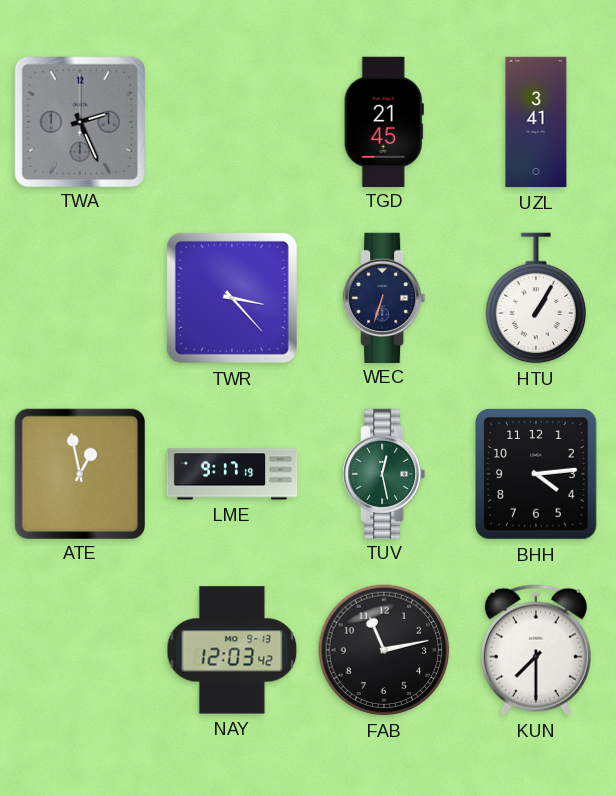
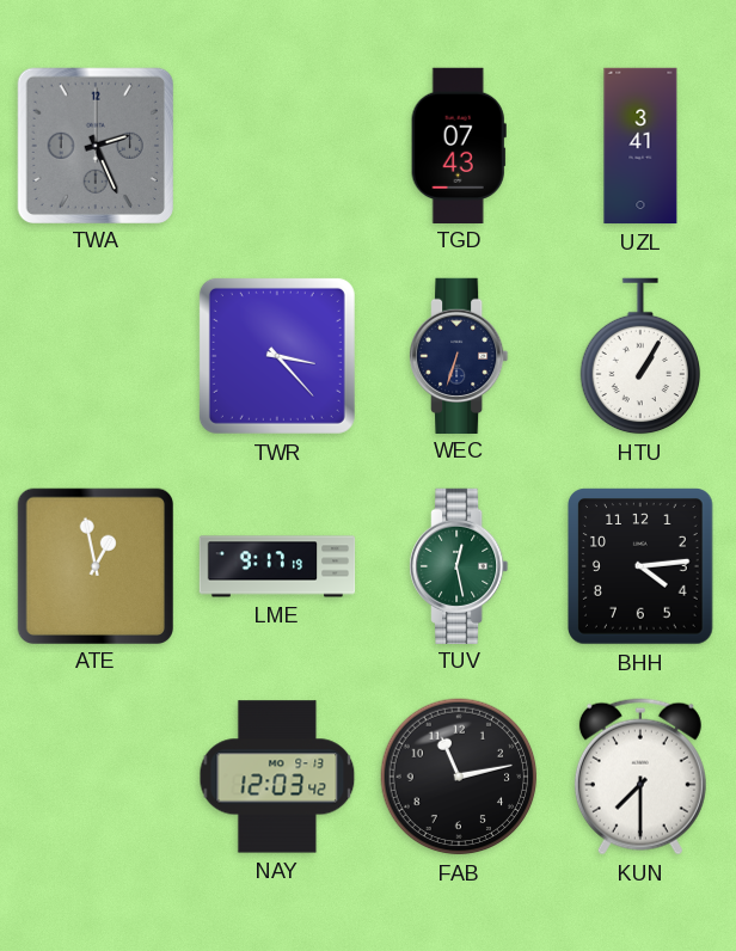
TGD: 21:45 -> 07:43 (459, 145)
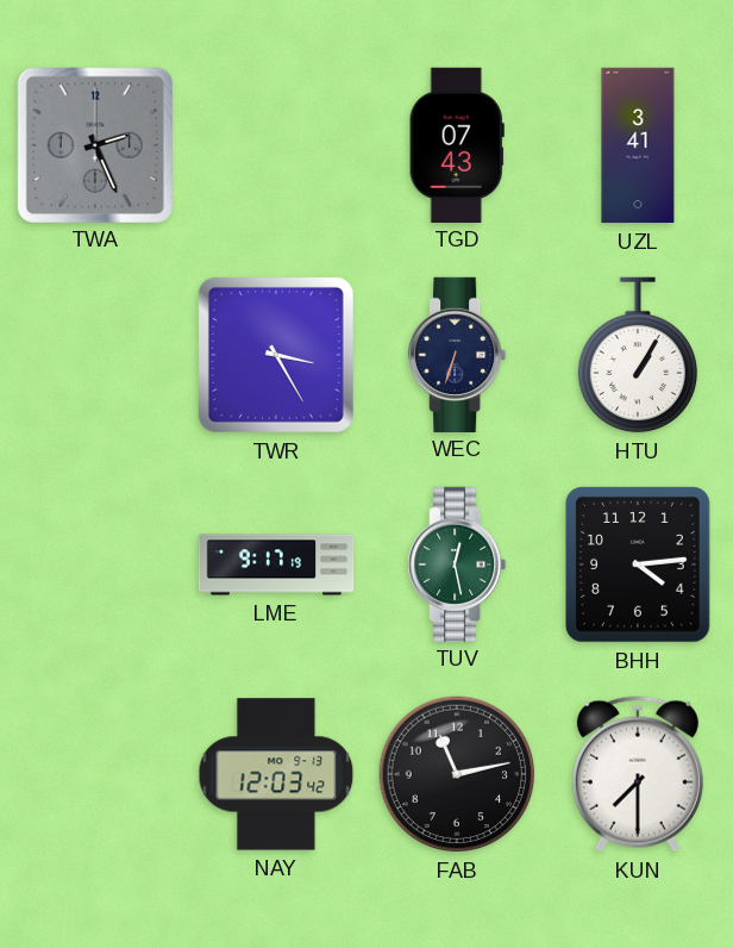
TWR: 3:23 -> 3:25 (276, 355)
ATE: 12:58 -> none (94, 565)
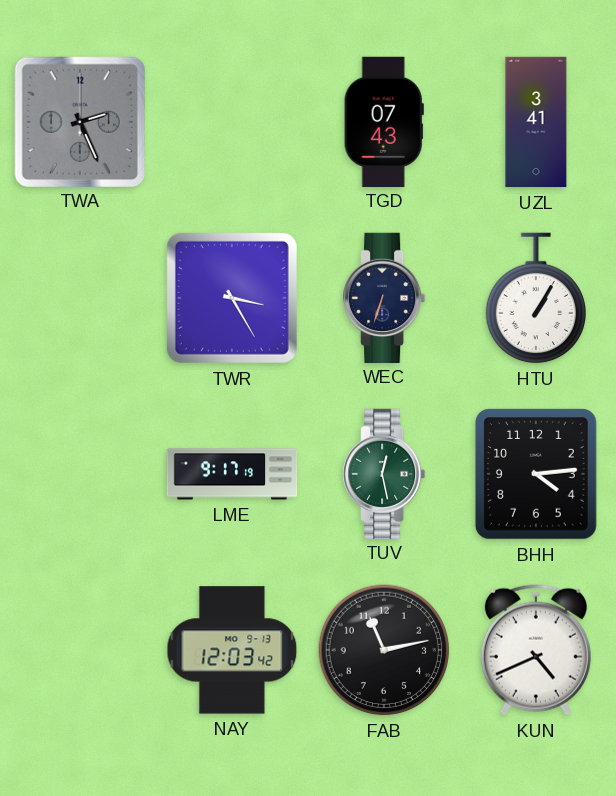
KUN: 7:30 -> 4:41 (536, 650)
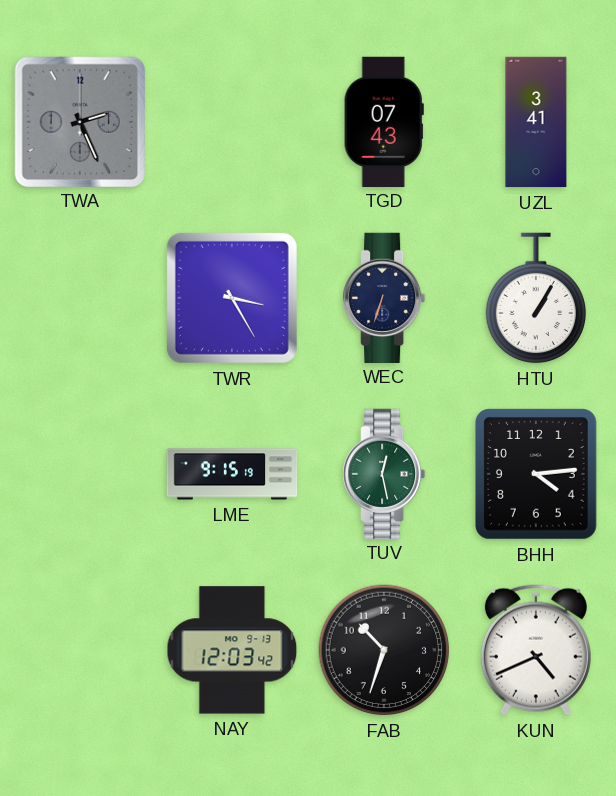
LME: 9:17 -> 9:15 (232, 474)
FAB: 11:13 -> 10:33 (384, 650)
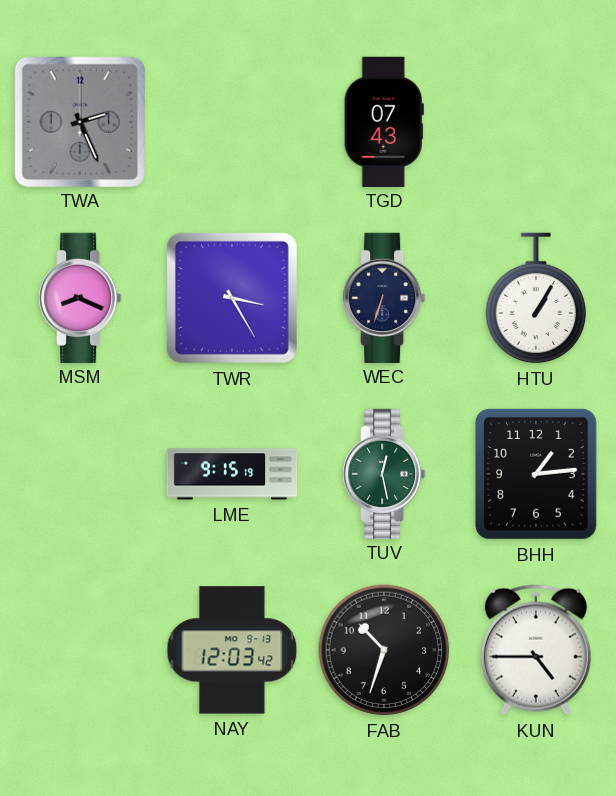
UZL: 3:41 -> none (536, 122)
MSM: none -> 8:19 (81, 297)
BHH: 4:14 -> 1:14 (536, 474)
KUN: 4:41 -> 4:45 (536, 650)
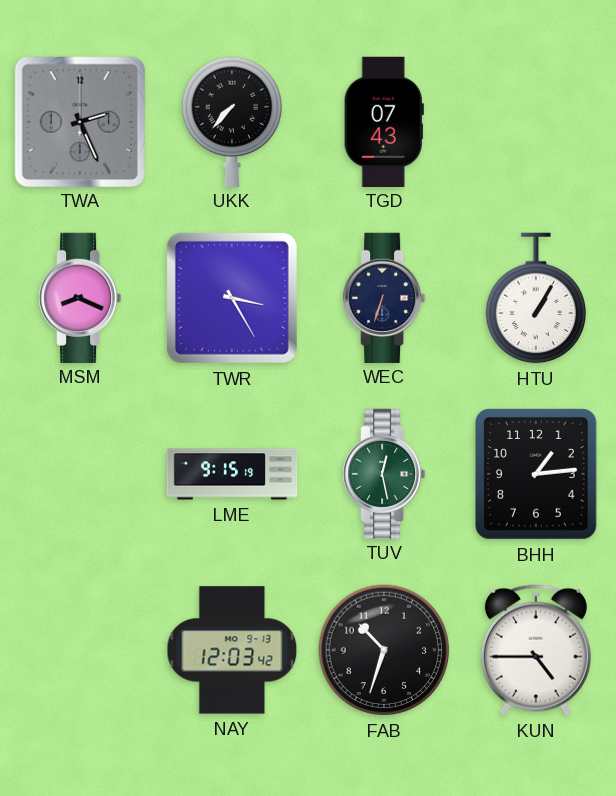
UKK: none -> 7:37 (231, 121)
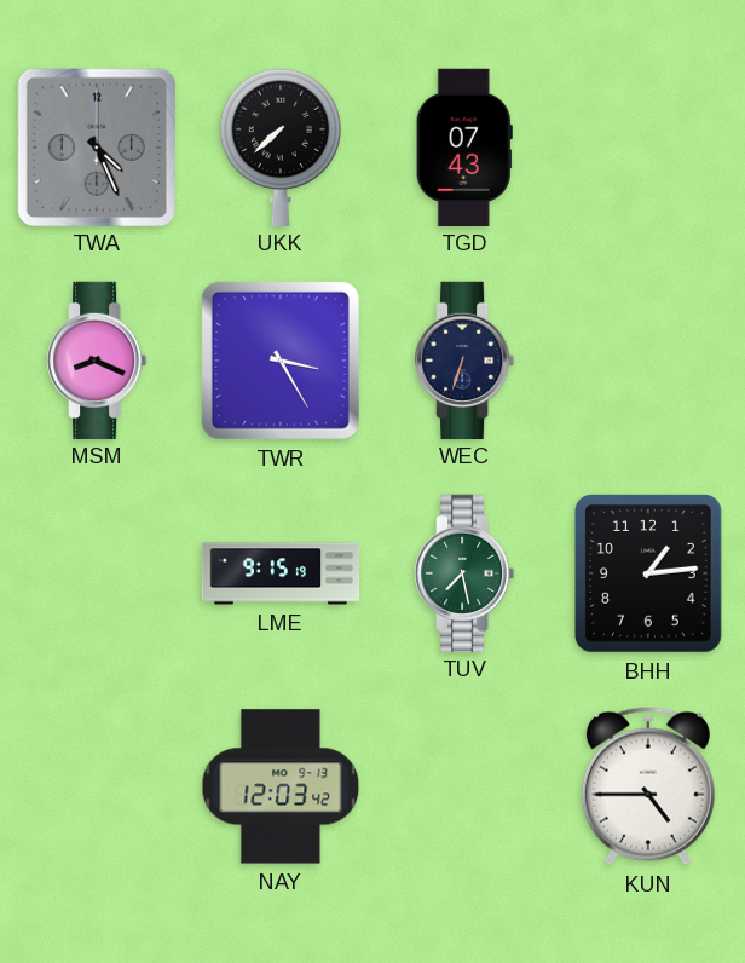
TWA: 2:26 -> 4:26 (96, 146)
UKK: 7:37 -> 7:38 (279, 146)
HTU: 1:05 -> none (535, 298)
TUV: 12:28 -> 7:28 (466, 572)
FAB: 10:33 -> none (384, 650)
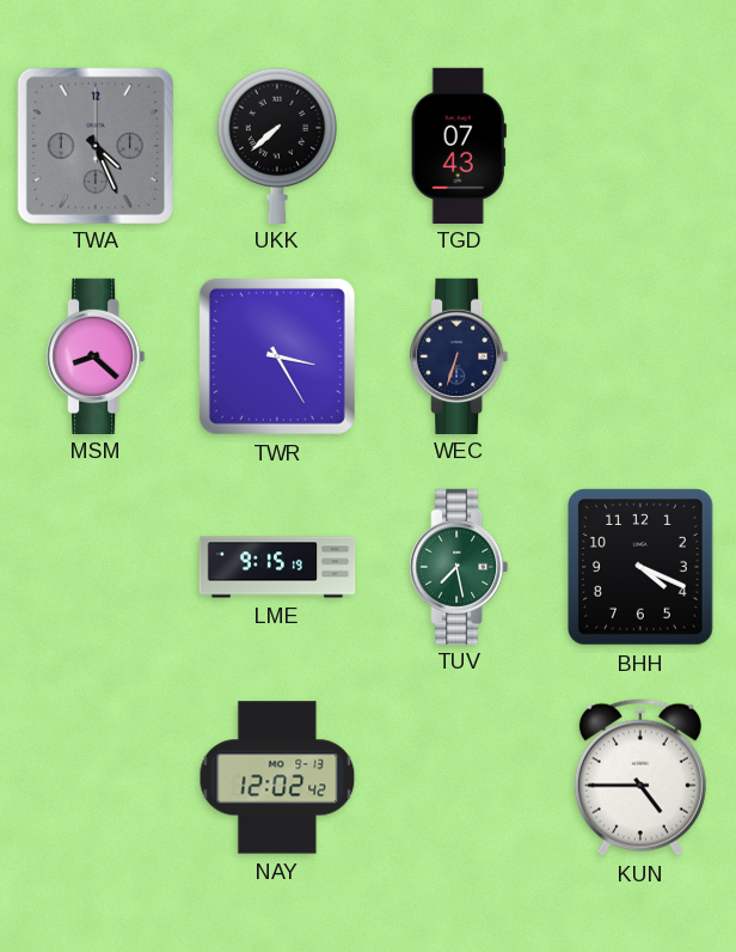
MSM: 8:19 -> 8:22 (97, 355)
BHH: 1:14 -> 4:19 (640, 567)
NAY: 12:03 -> 12:02 (277, 777)
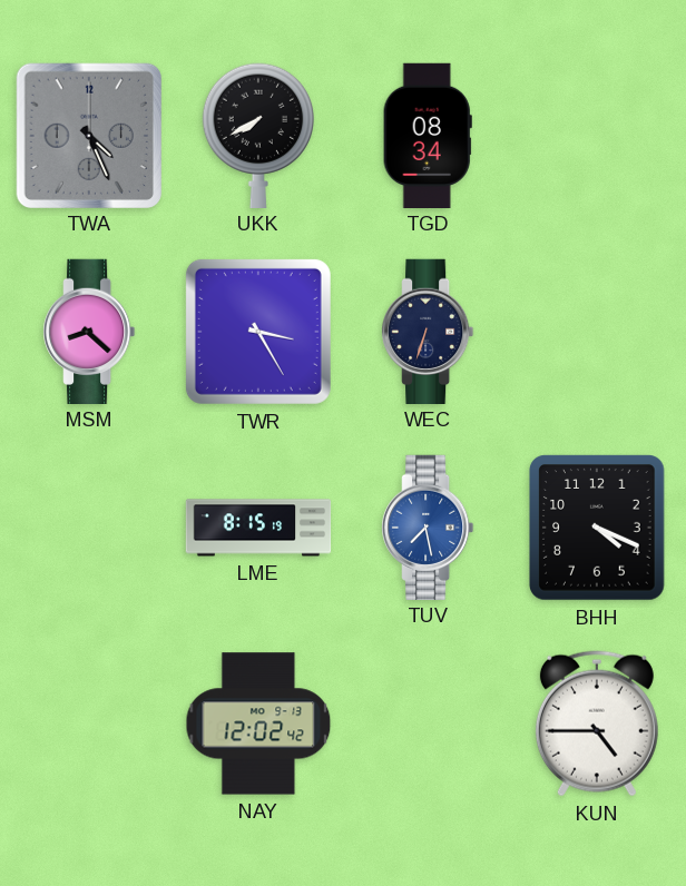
UKK: 7:38 -> 7:40 (257, 135)
TGD: 07:43 -> 08:34 (428, 135)
LME: 9:15 -> 8:15 (258, 528)
TUV dial: green -> blue (429, 526)
